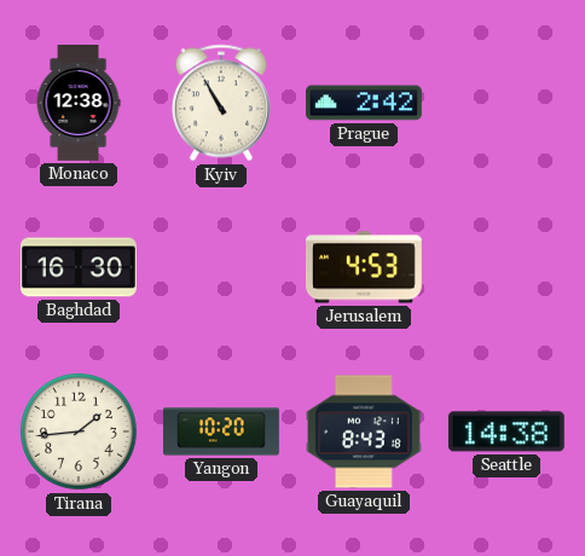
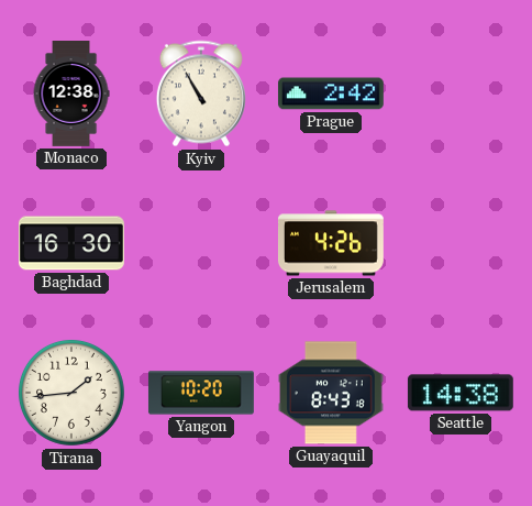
Jerusalem: 4:53 -> 4:26 (331, 243)
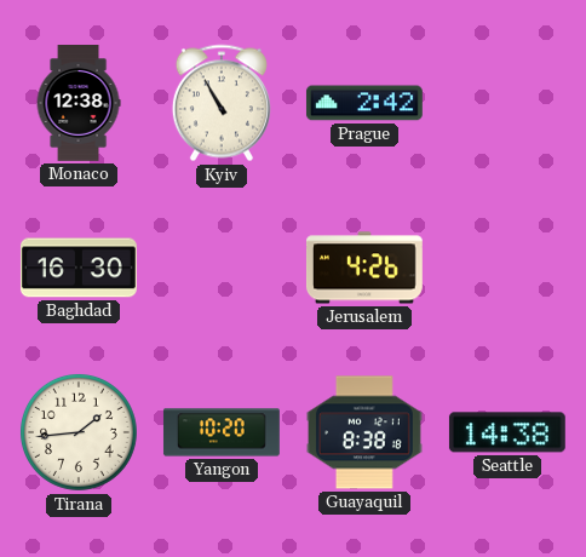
Guayaquil: 8:43 -> 8:38 (364, 432)
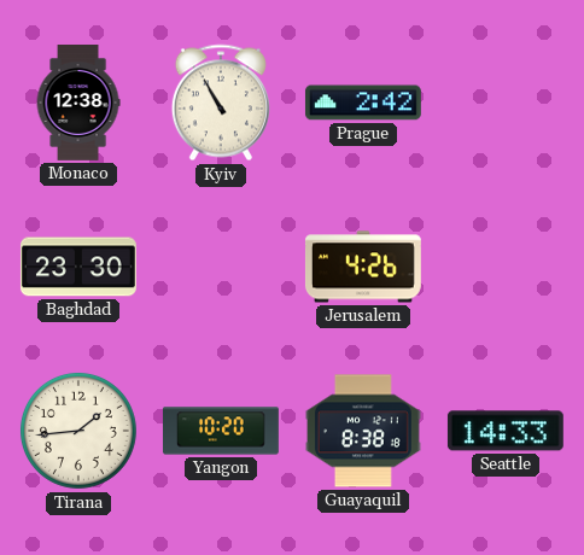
Baghdad: 16:30 -> 23:30 (78, 267)
Seattle: 14:38 -> 14:33 (506, 431)
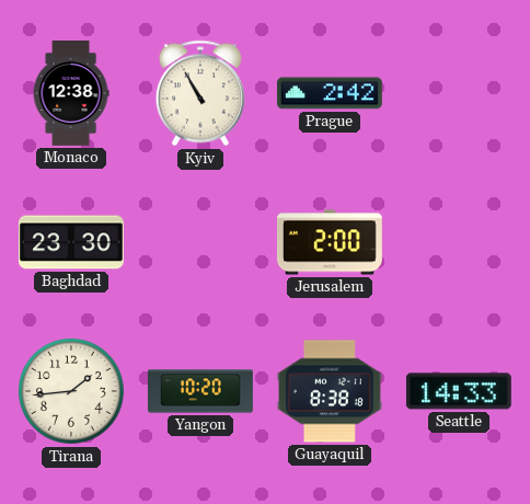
Jerusalem: 4:26 -> 2:00 (330, 242)
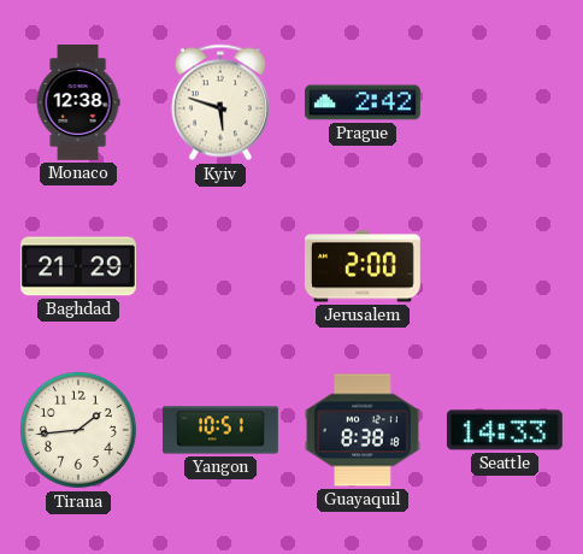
Kyiv: 10:55 -> 5:48 (220, 102)
Baghdad: 23:30 -> 21:29 (78, 266)
Yangon: 10:20 -> 10:51 (220, 430)
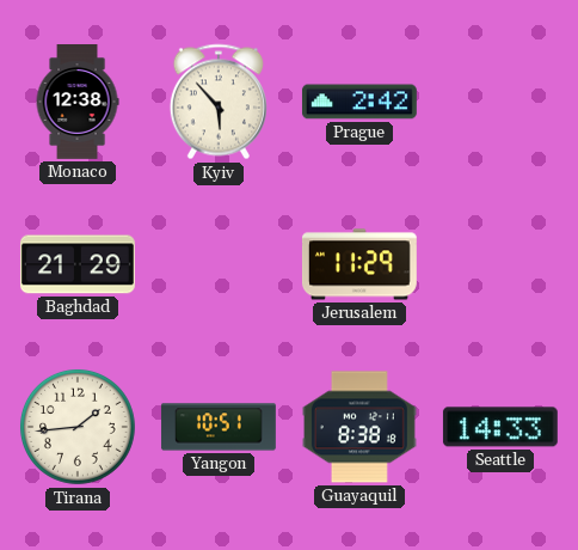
Kyiv: 5:48 -> 5:53 (219, 102)
Jerusalem: 2:00 -> 11:29 (359, 264)
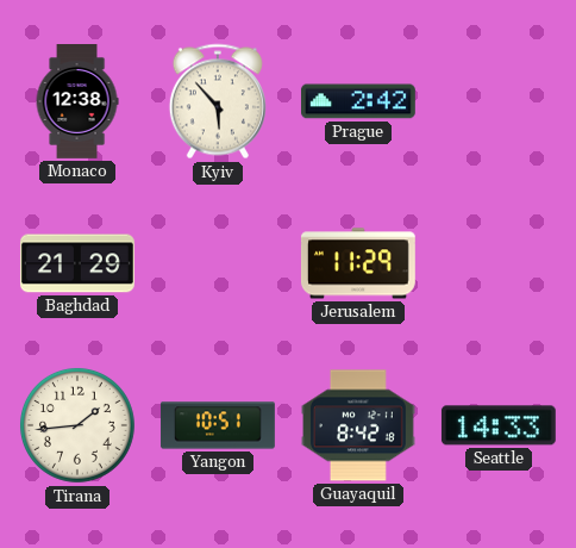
Guayaquil: 8:38 -> 8:42 (358, 425)
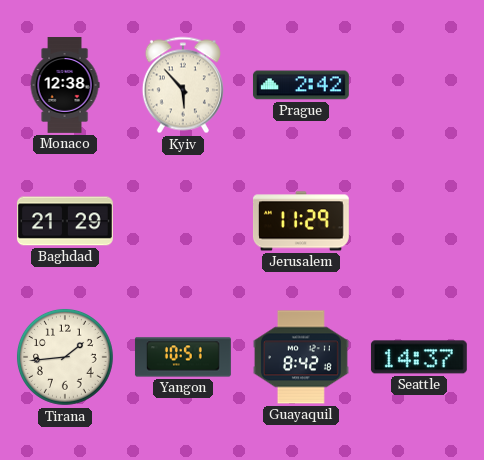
Seattle: 14:33 -> 14:37 (419, 357)
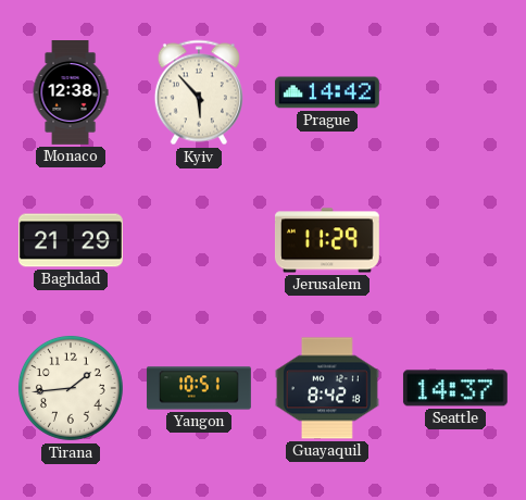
Prague: 2:42 -> 14:42 (327, 92)
